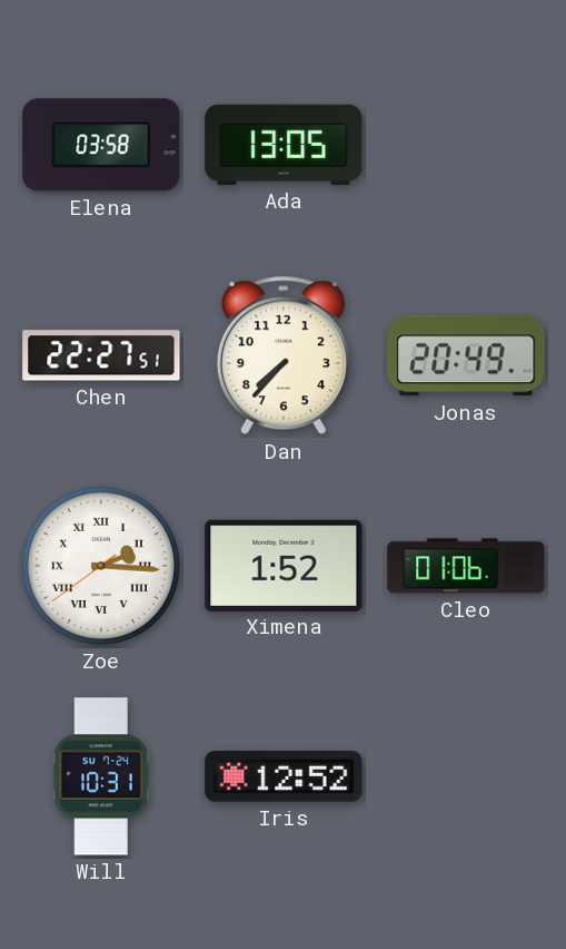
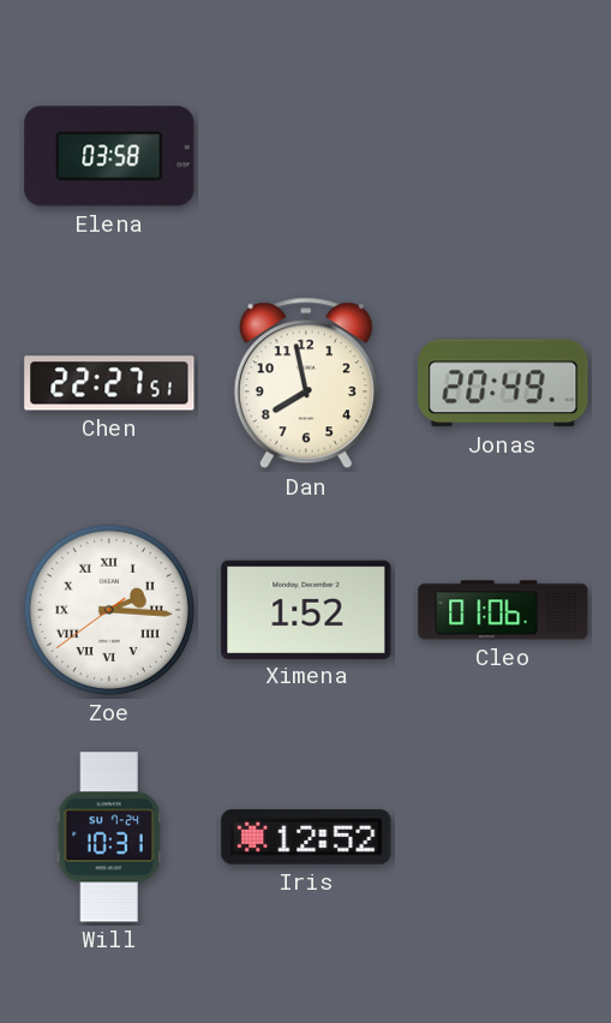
Ada: 13:05 -> none (284, 145)
Dan: 7:37 -> 7:58 (306, 383)
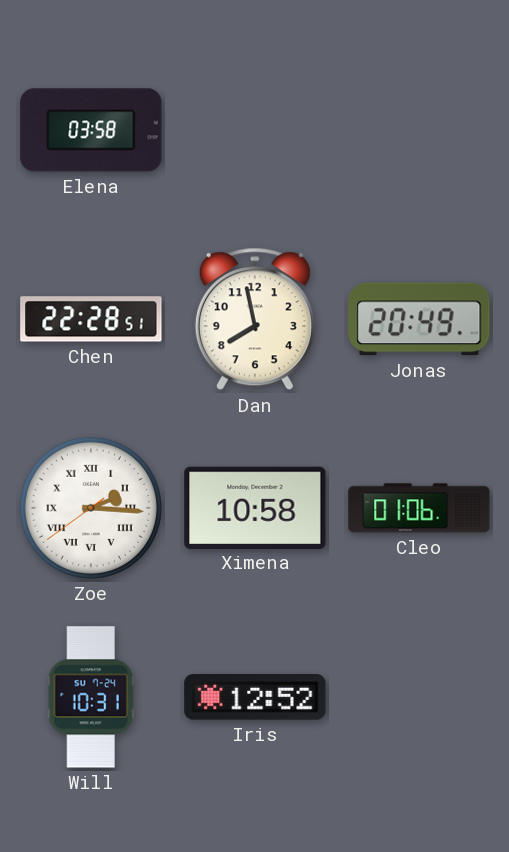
Chen: 22:27 -> 22:28 (91, 319)
Ximena: 1:52 -> 10:58 (255, 507)
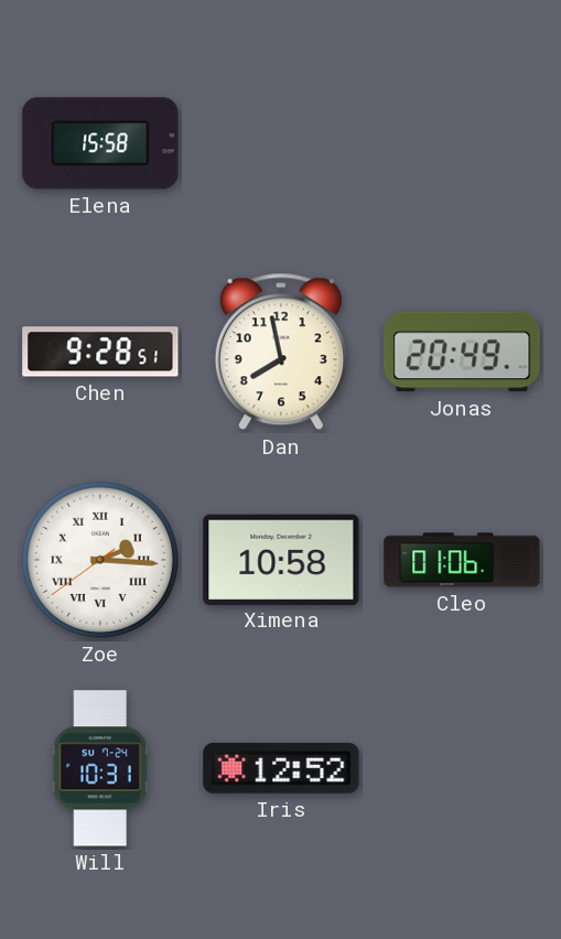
Elena: 03:58 -> 15:58 (100, 143)
Chen: 22:28 -> 9:28 (100, 352)
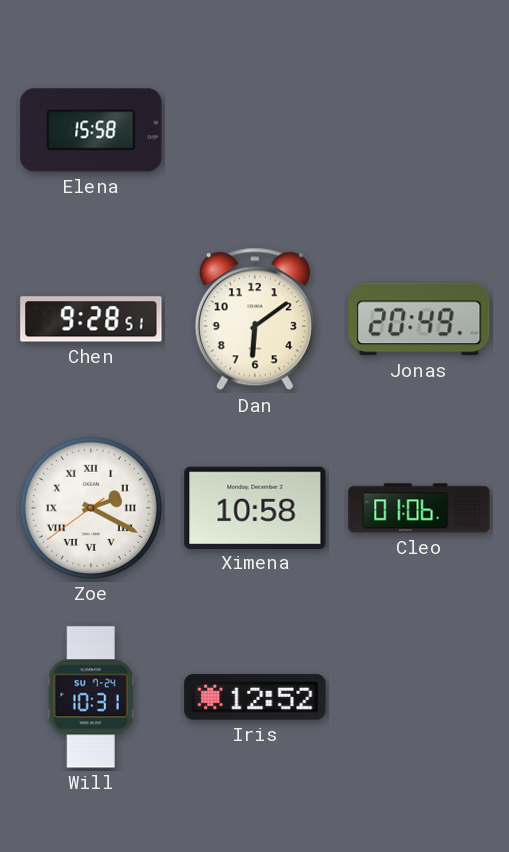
Dan: 7:58 -> 6:09 (255, 319)
Zoe: 2:15 -> 2:19 (91, 508)
